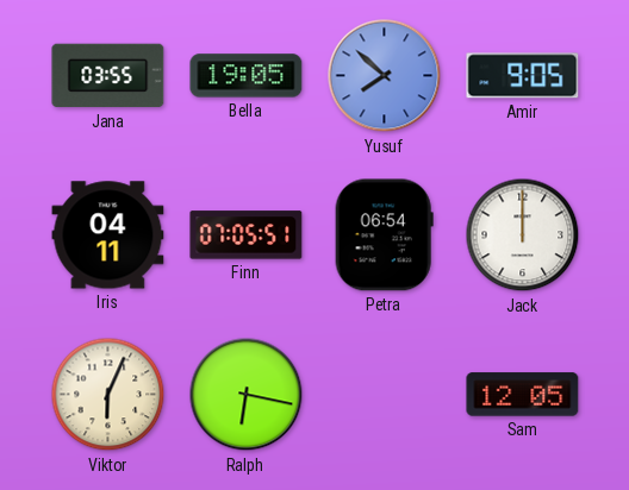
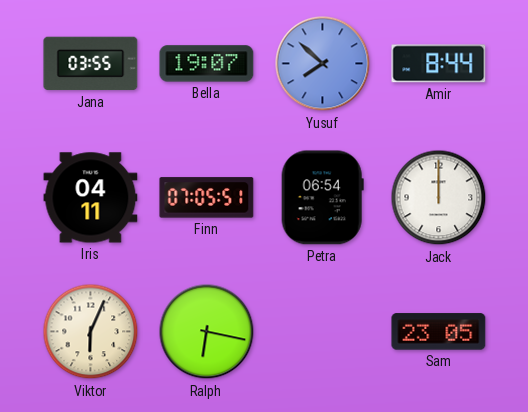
Bella: 19:05 -> 19:07 (207, 64)
Amir: 9:05 -> 8:44 (439, 64)
Sam: 12:05 -> 23:05 (439, 332)
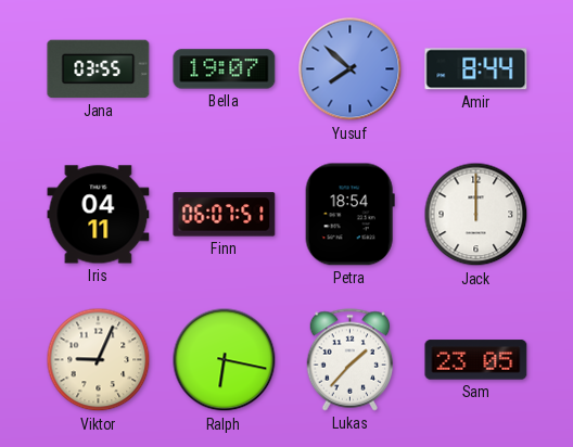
Finn: 07:05 -> 06:07 (225, 215)
Petra: 06:54 -> 18:54 (349, 215)
Viktor: 6:04 -> 9:04 (99, 360)
Lukas: none -> 1:37 (351, 360)
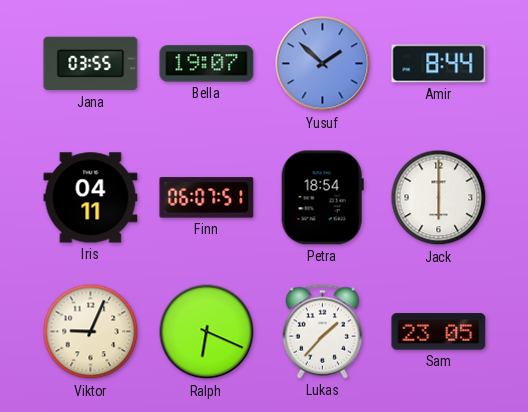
Yusuf: 7:52 -> 1:52 (323, 64)
Jack: 12:00 -> 6:00 (439, 198)
Ralph: 6:17 -> 6:19 (207, 332)
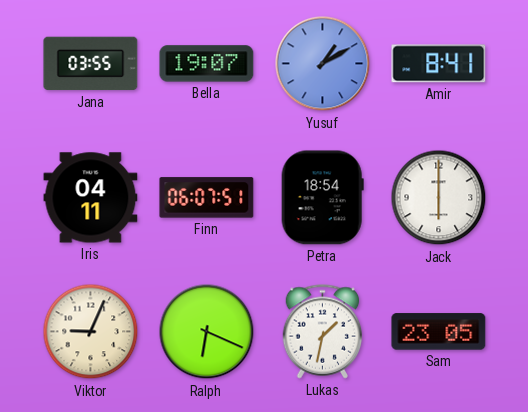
Yusuf: 1:52 -> 1:10 (323, 64)
Amir: 8:44 -> 8:41 (439, 64)
Lukas: 1:37 -> 1:32 (323, 332)
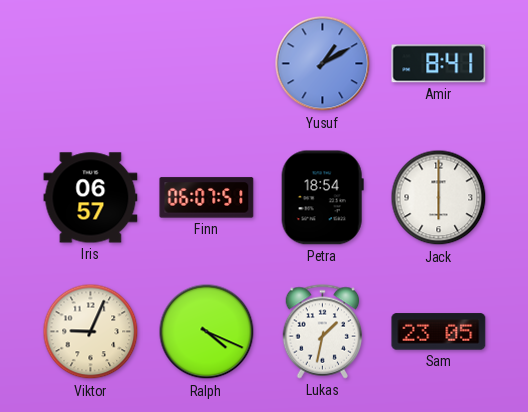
Jana: 03:55 -> none (91, 64)
Bella: 19:07 -> none (207, 64)
Iris: 04:11 -> 06:57 (91, 198)
Ralph: 6:19 -> 4:19 (207, 332)
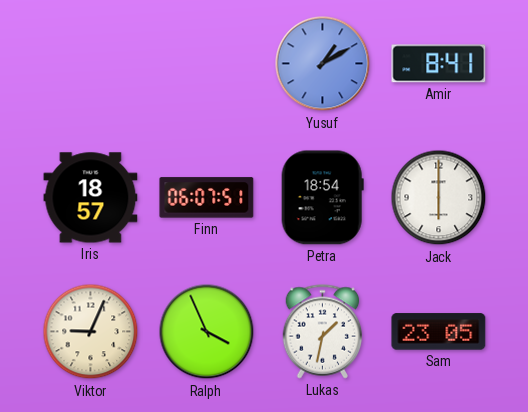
Iris: 06:57 -> 18:57 (91, 198)
Ralph: 4:19 -> 3:56 (207, 332)
